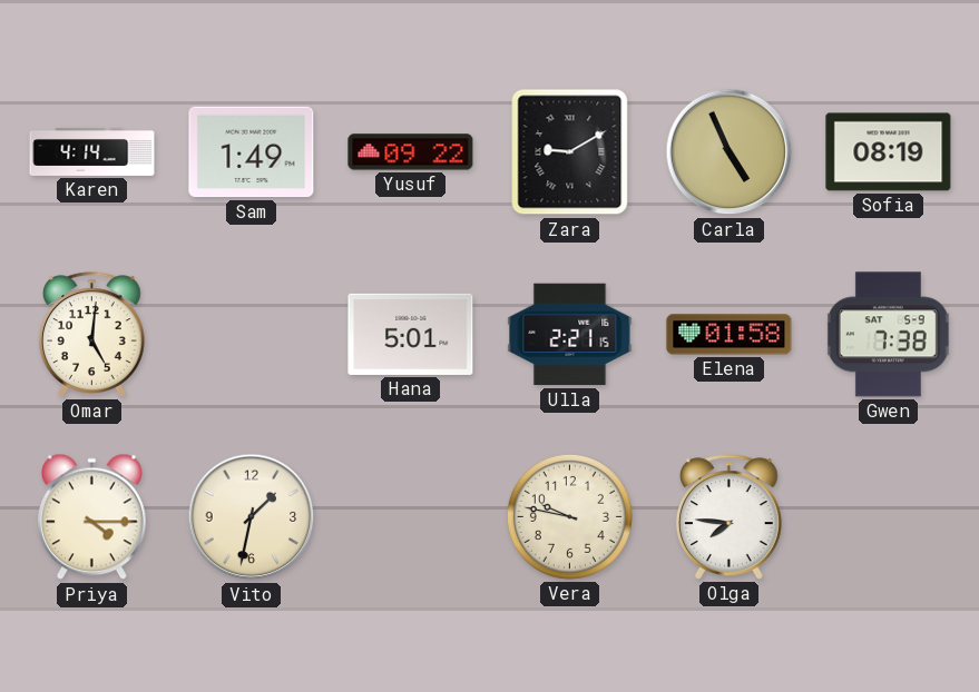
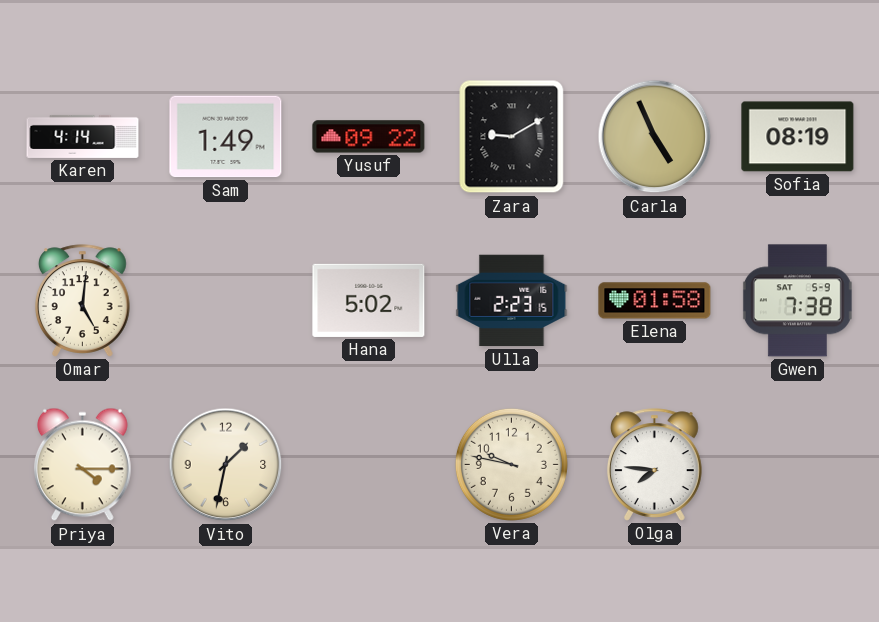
Hana: 5:01 -> 5:02 (369, 300)
Ulla: 2:21 -> 2:23 (512, 301)
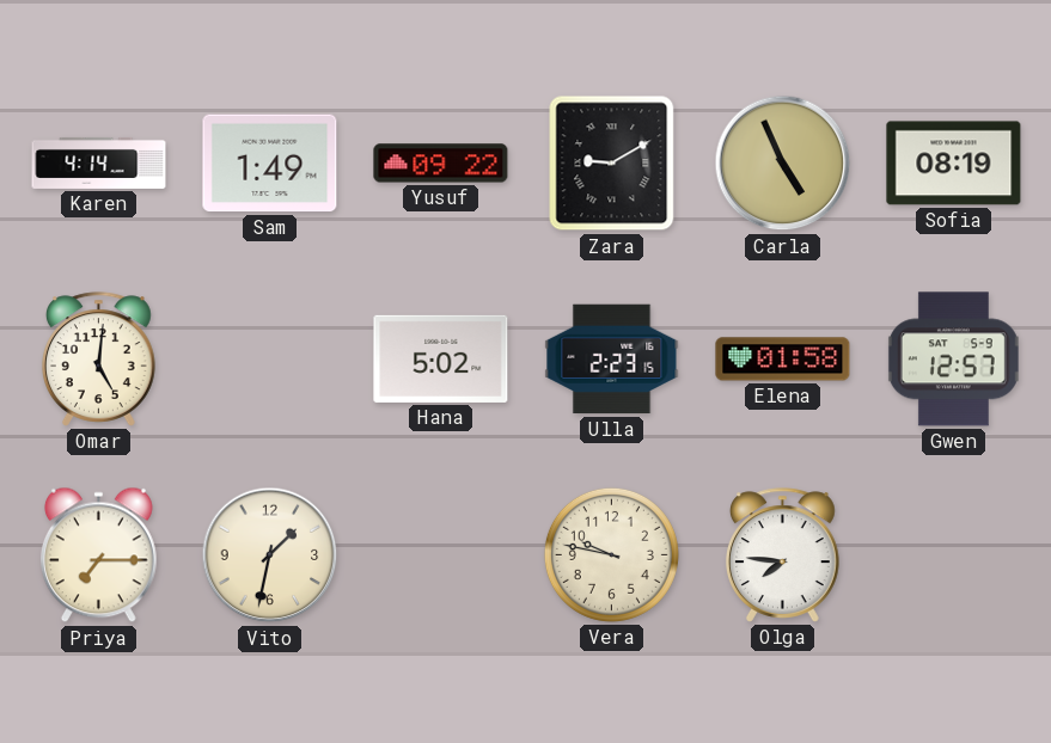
Gwen: 7:38 -> 12:57 (953, 360)
Priya: 4:15 -> 7:15 (98, 555)
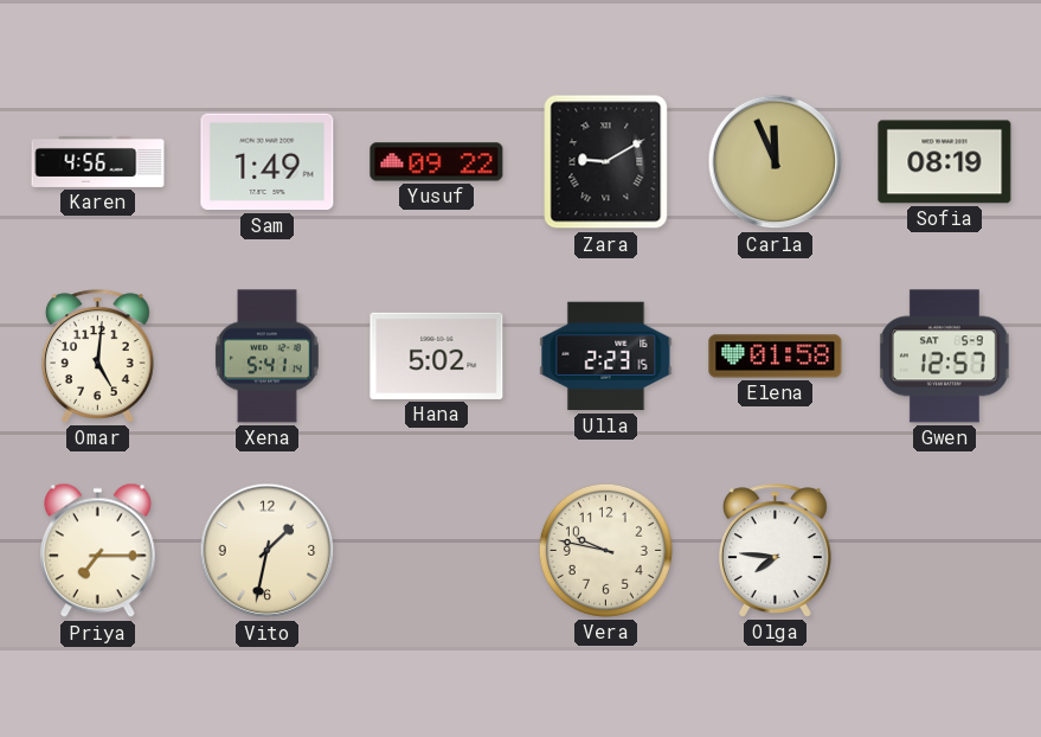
Karen: 4:14 -> 4:56 (98, 161)
Carla: 4:56 -> 11:56 (776, 162)
Xena: none -> 5:41 (266, 357)
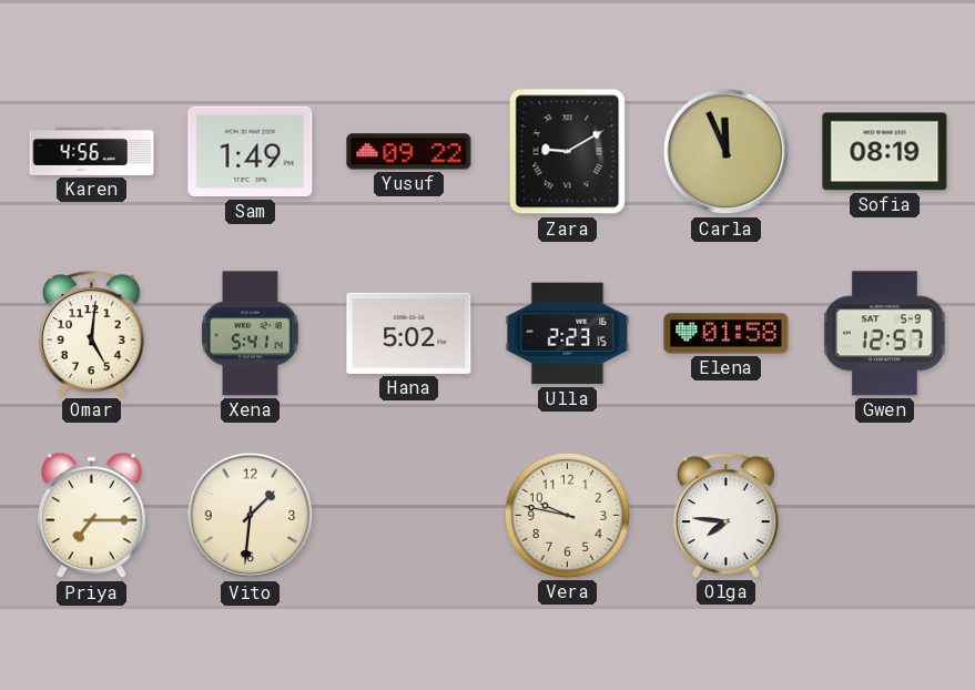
Vito: 1:32 -> 1:31 (251, 516)
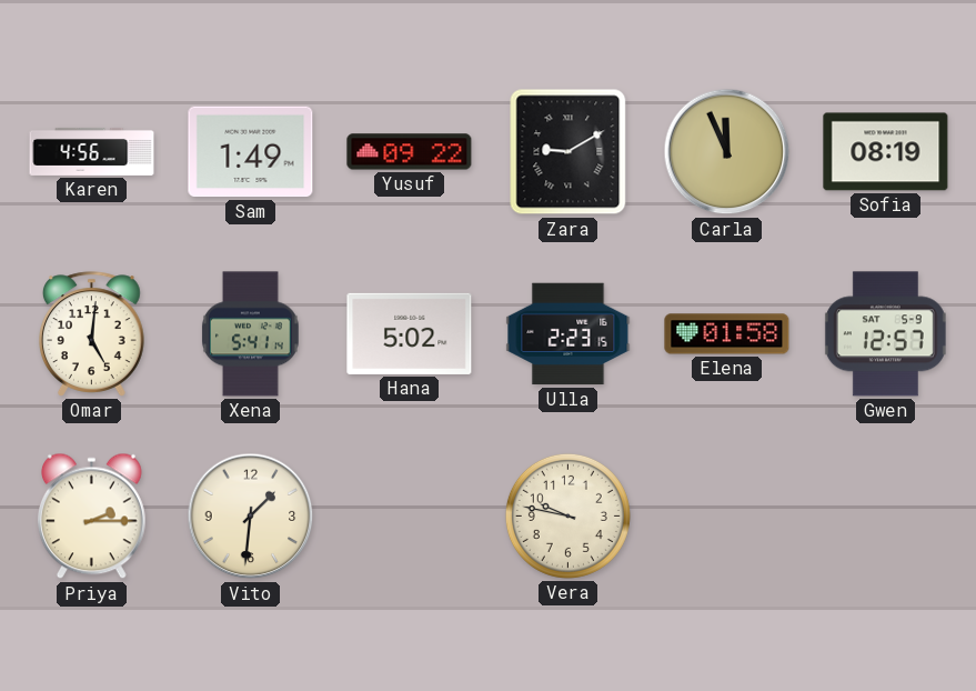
Priya: 7:15 -> 2:15 (91, 517)
Olga: 7:46 -> none (725, 516)
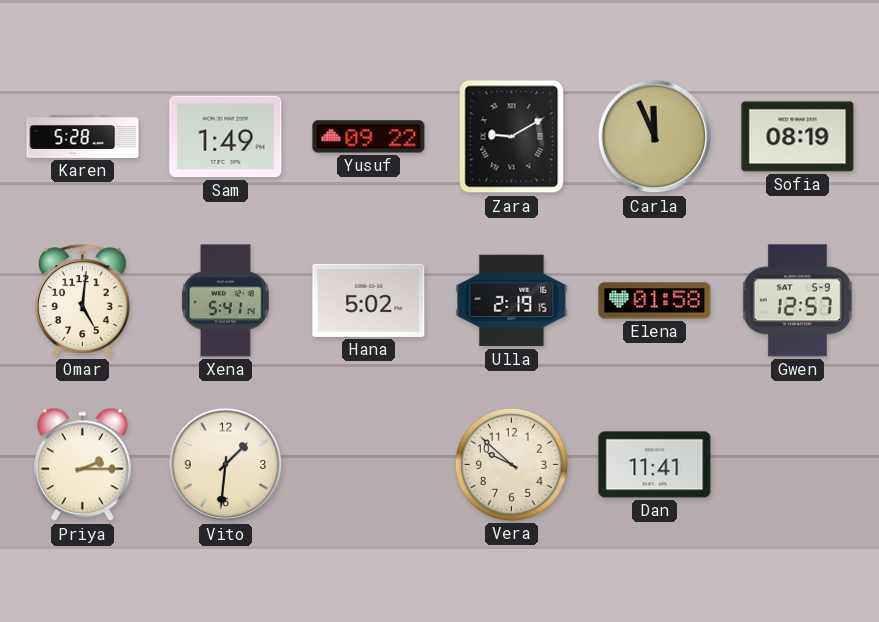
Karen: 4:56 -> 5:28 (83, 136)
Ulla: 2:23 -> 2:19 (512, 301)
Vera: 9:47 -> 9:52 (511, 464)
Dan: none -> 11:41 (655, 465)
